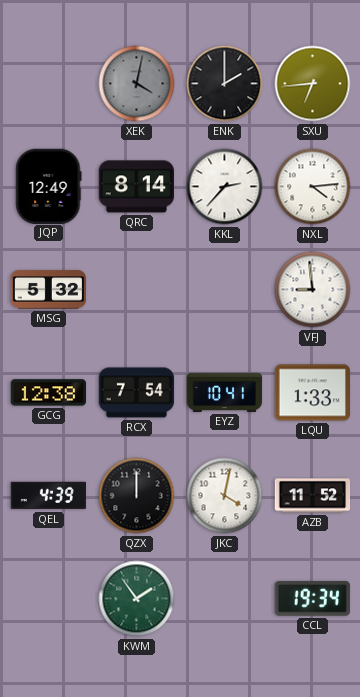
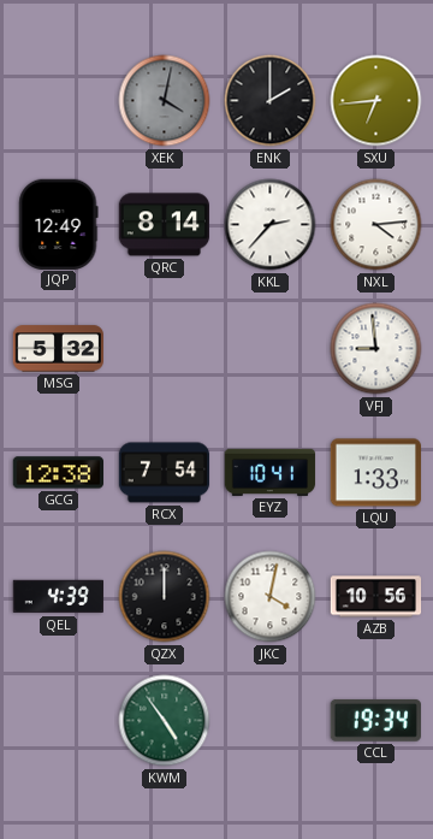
AZB: 11:52 -> 10:56 (376, 597)
KWM: 1:54 -> 4:54 (165, 721)
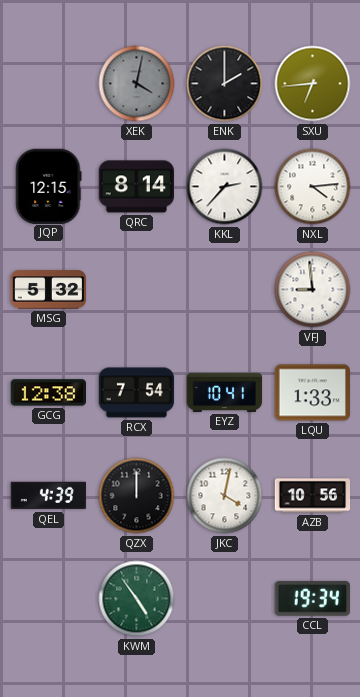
JQP: 12:49 -> 12:15 (49, 186)
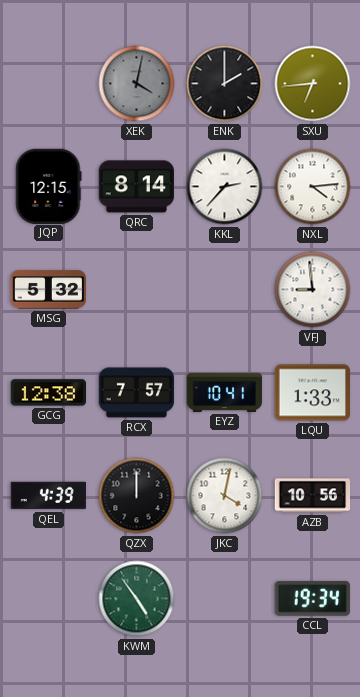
RCX: 7:54 -> 7:57 (137, 393)
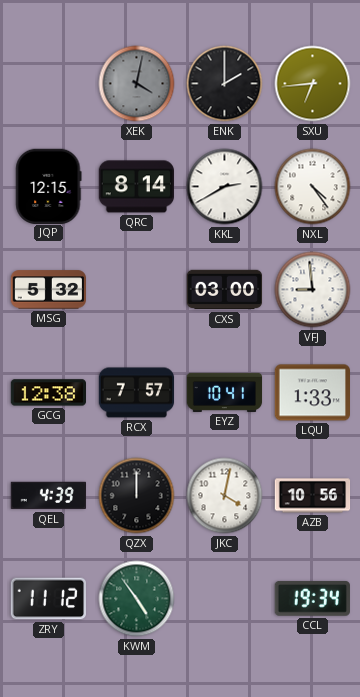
KKL: 2:37 -> 2:40 (225, 187)
NXL: 4:14 -> 4:24 (313, 187)
CXS: none -> 03:00 (225, 290)
ZRY: none -> 11:12 (48, 599)
